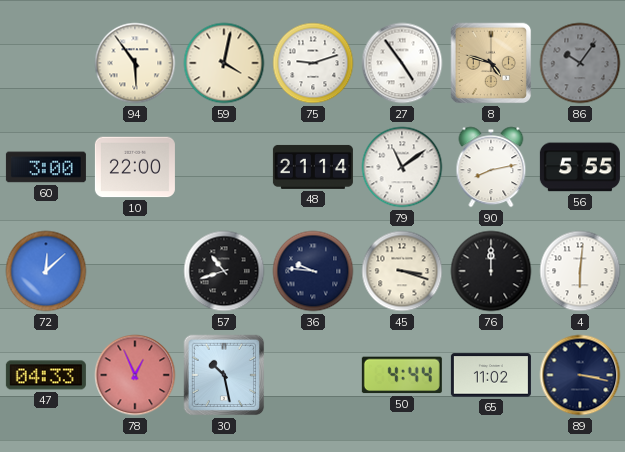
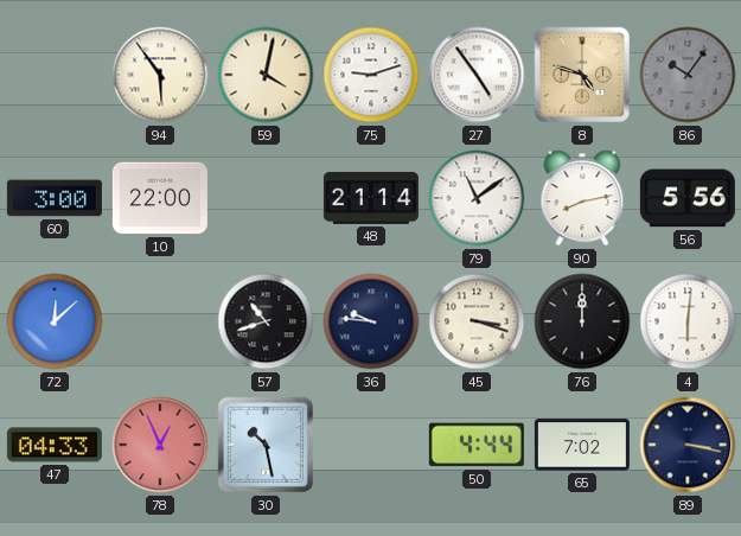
56: 5:55 -> 5:56 (688, 198)
65: 11:02 -> 7:02 (582, 445)
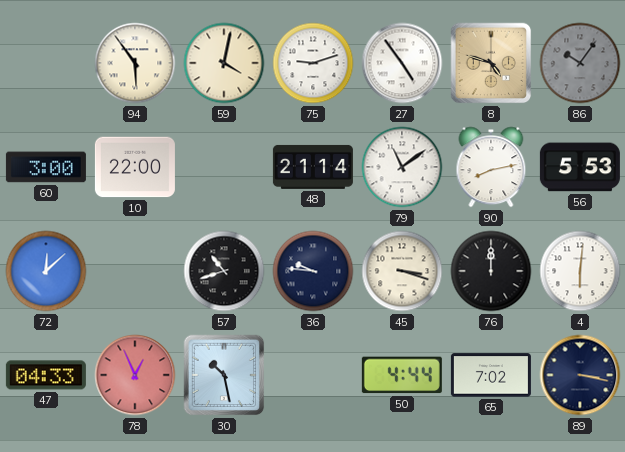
56: 5:56 -> 5:53 (580, 167)
